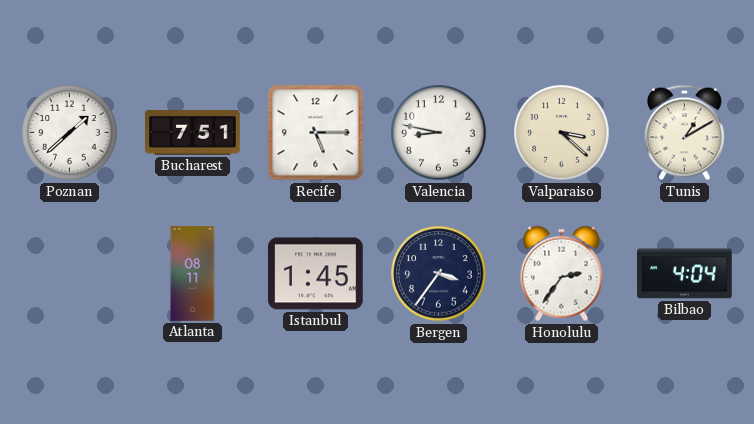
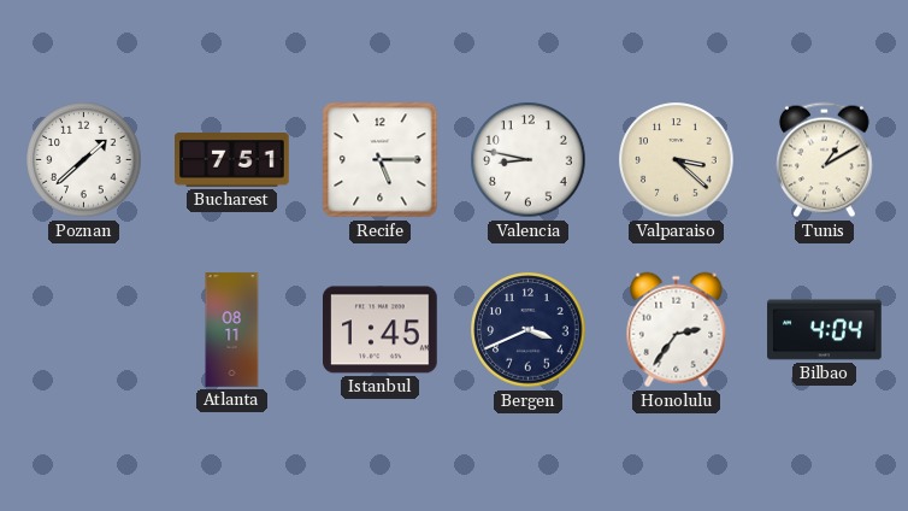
Bergen: 3:36 -> 3:41 (529, 330)
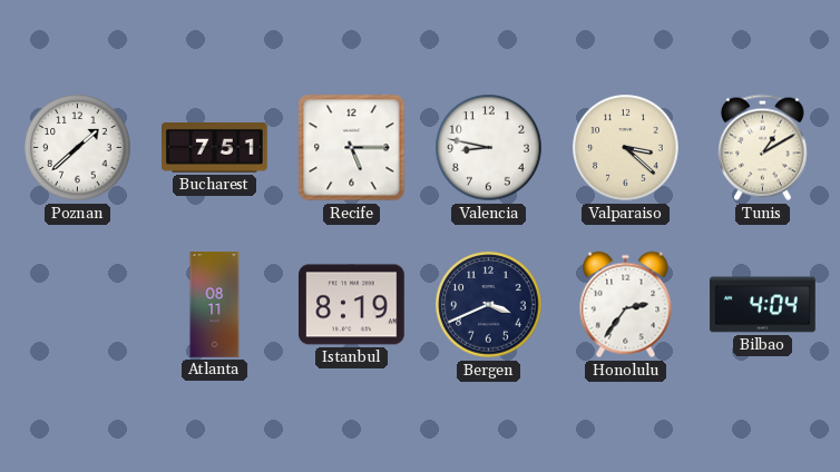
Istanbul: 1:45 -> 8:19 (352, 305)
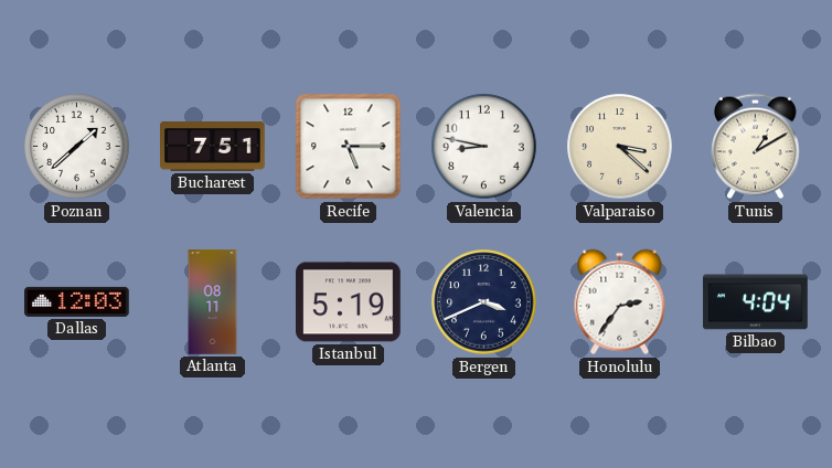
Dallas: none -> 12:03 (77, 301)
Istanbul: 8:19 -> 5:19 (349, 302)
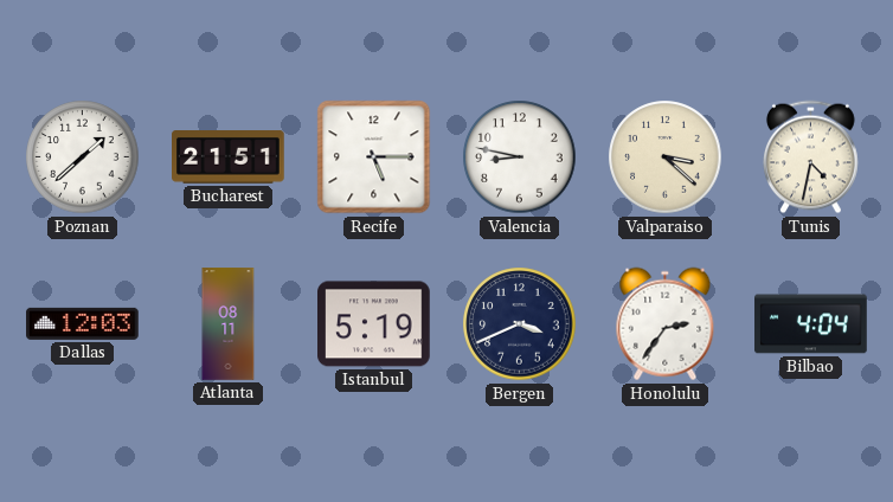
Bucharest: 7:51 -> 21:51 (229, 157)
Tunis: 1:10 -> 4:32 (811, 157)
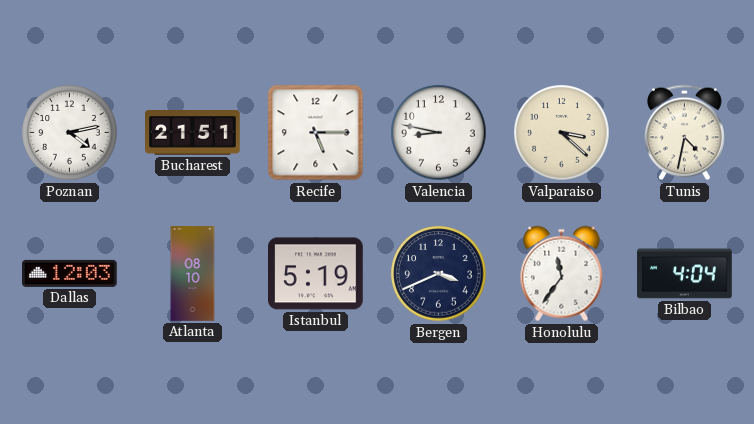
Poznan: 1:38 -> 4:13 (70, 133)
Atlanta: 08:11 -> 08:10 (193, 274)
Honolulu: 2:36 -> 11:36 (562, 274)
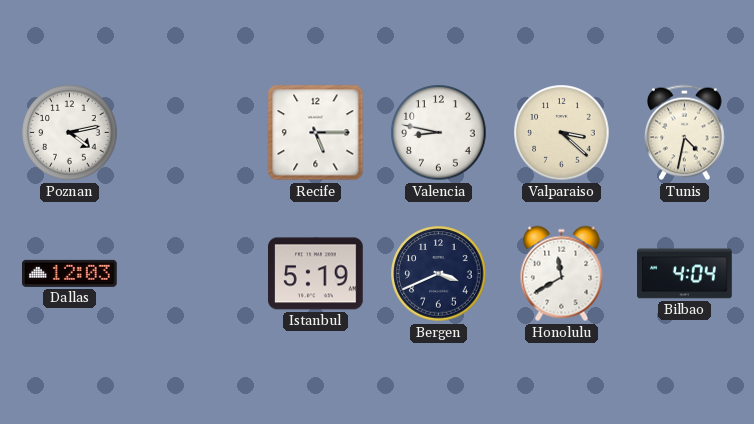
Bucharest: 21:51 -> none (193, 133)
Atlanta: 08:10 -> none (193, 274)
Honolulu: 11:36 -> 11:40 (562, 274)
